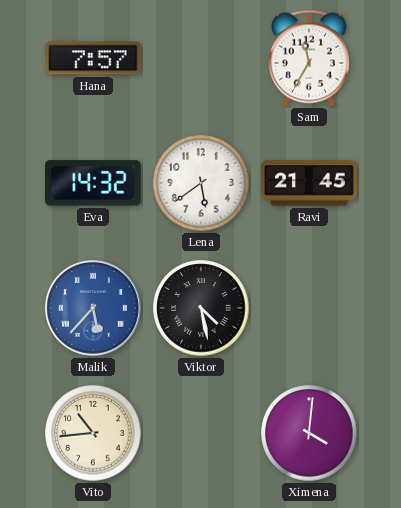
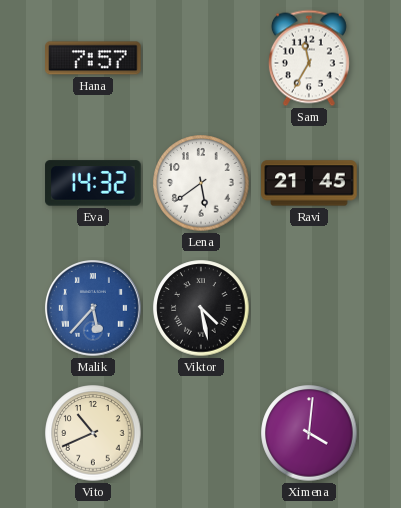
Vito: 10:44 -> 10:41 (93, 433)
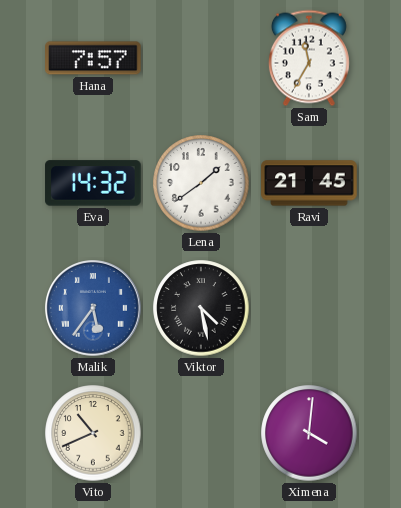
Lena: 5:39 -> 1:39 (201, 183)
Malik: 5:37 -> 5:36 (94, 309)
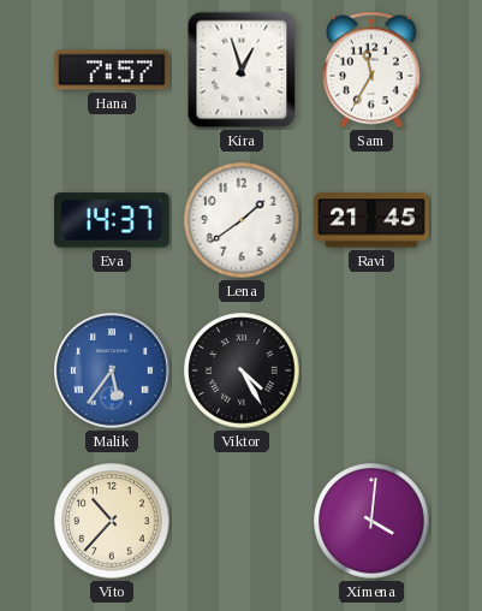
Kira: none -> 12:57 (242, 70)
Eva: 14:32 -> 14:37 (112, 220)
Viktor: 4:28 -> 4:25 (242, 370)
Vito: 10:41 -> 10:37 (112, 521)
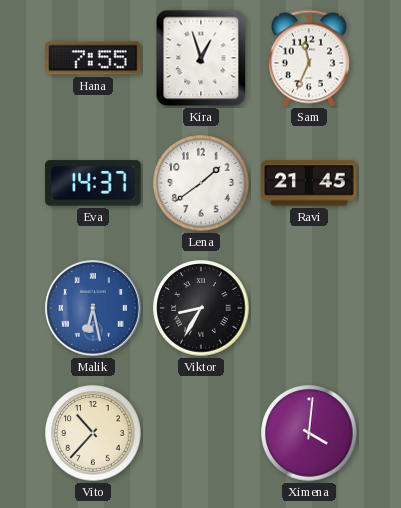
Hana: 7:57 -> 7:55 (93, 58)
Sam: 11:35 -> 11:34 (309, 58)
Malik: 5:36 -> 6:28 (94, 309)
Viktor: 4:25 -> 8:35 (201, 308)
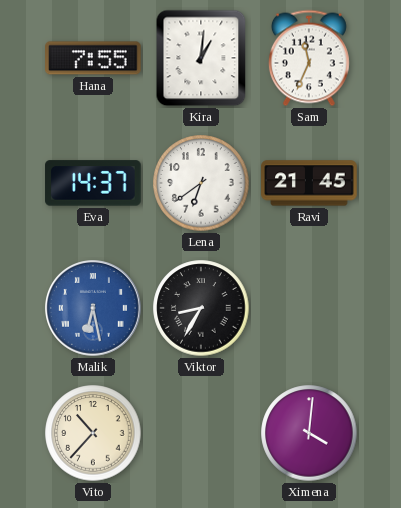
Kira: 12:57 -> 1:01 (201, 58)
Lena: 1:39 -> 6:39 (201, 183)
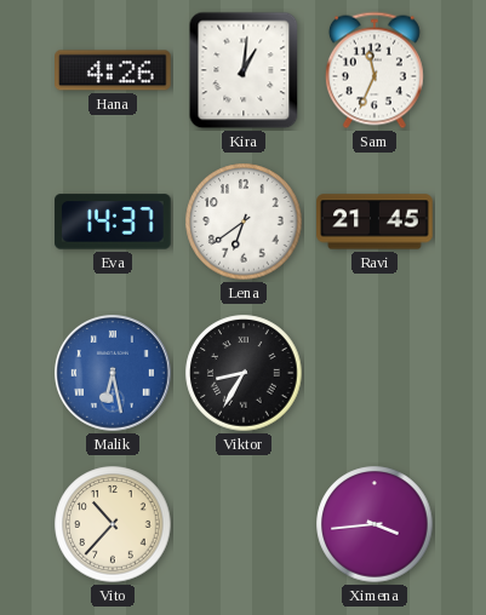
Hana: 7:55 -> 4:26 (113, 70)
Ximena: 4:01 -> 3:44 (374, 524)
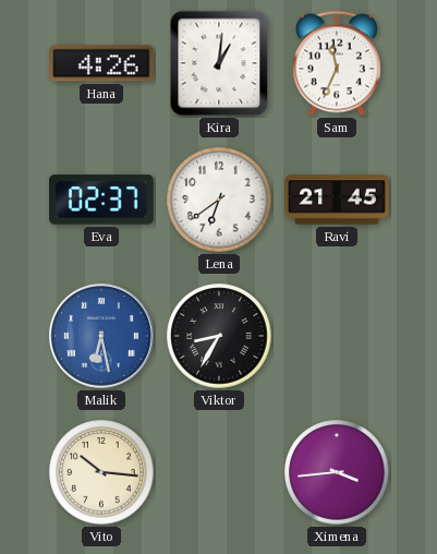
Eva: 14:37 -> 02:37 (101, 200)
Vito: 10:37 -> 10:16 (101, 472)
